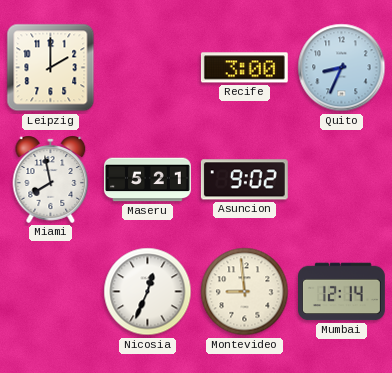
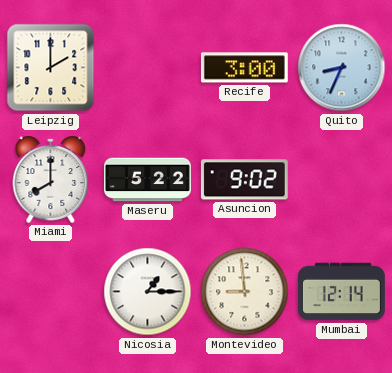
Miami: 7:58 -> 8:00 (51, 179)
Maseru: 5:21 -> 5:22 (148, 180)
Nicosia: 12:34 -> 1:15 (148, 292)
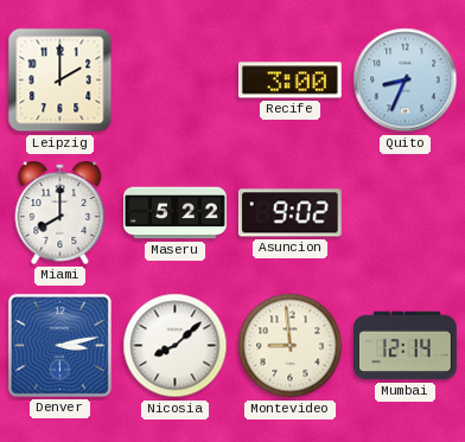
Denver: none -> 3:13 (59, 345)
Nicosia: 1:15 -> 8:08 (176, 346)
